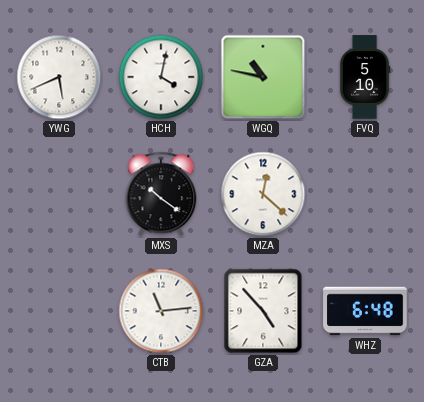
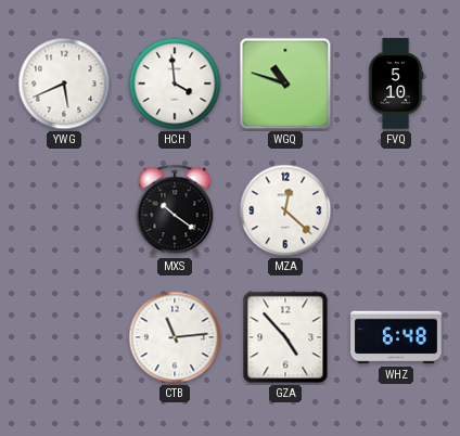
HCH: 4:02 -> 3:59 (175, 84)
WGQ: 10:47 -> 10:48 (285, 84)
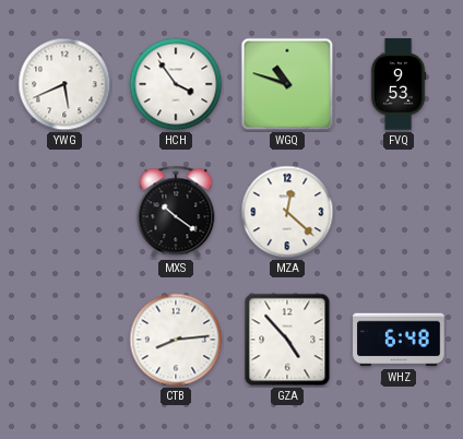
HCH: 3:59 -> 3:54 (176, 84)
FVQ: 5:10 -> 9:53 (399, 84)
CTB: 11:14 -> 8:14 (176, 340)
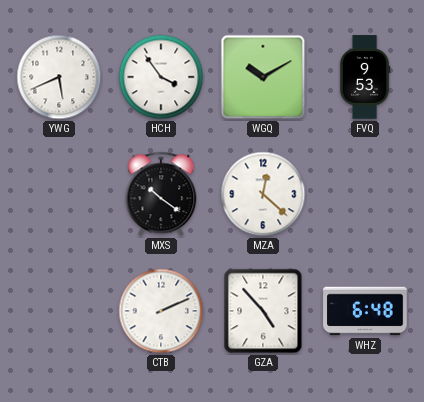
WGQ: 10:48 -> 10:10 (263, 77)
CTB: 8:14 -> 2:11 (161, 311)
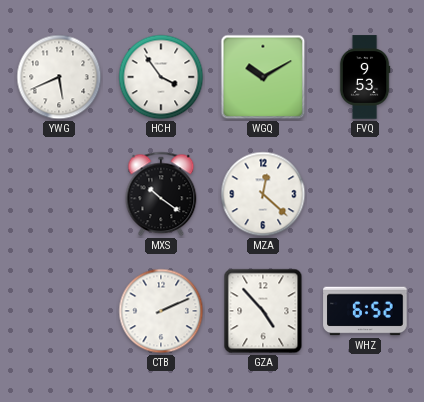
WHZ: 6:48 -> 6:52 (365, 311)
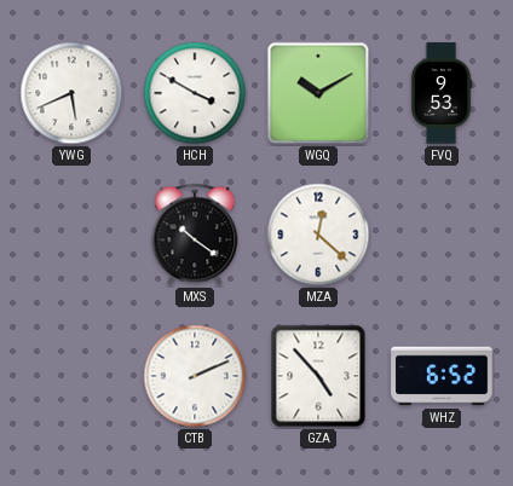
HCH: 3:54 -> 3:50 (195, 93)
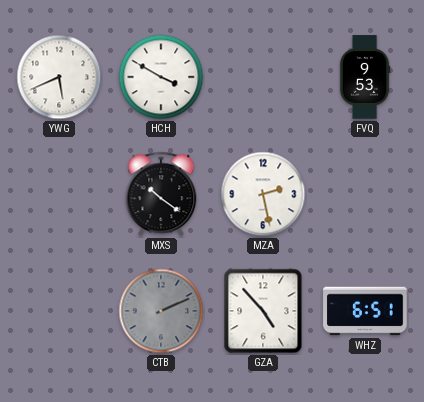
WGQ: 10:10 -> none (318, 93)
MZA: 12:22 -> 2:28 (263, 194)
CTB dial: white -> grey (161, 311)
WHZ: 6:52 -> 6:51 (365, 311)
